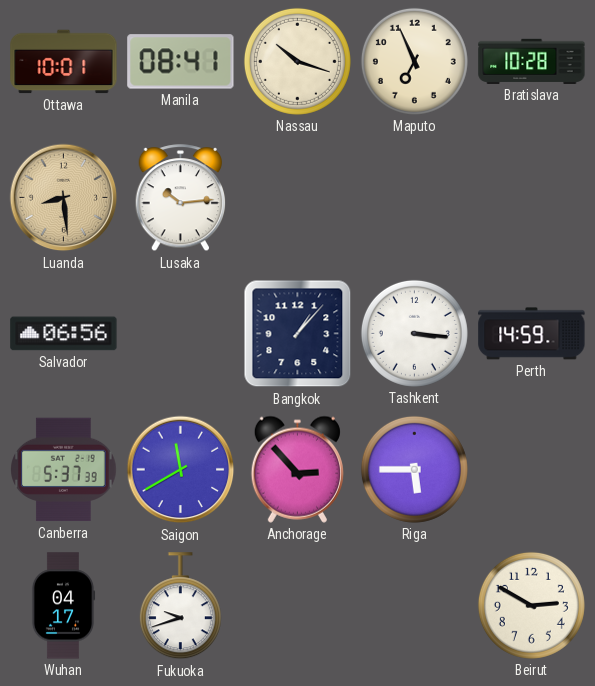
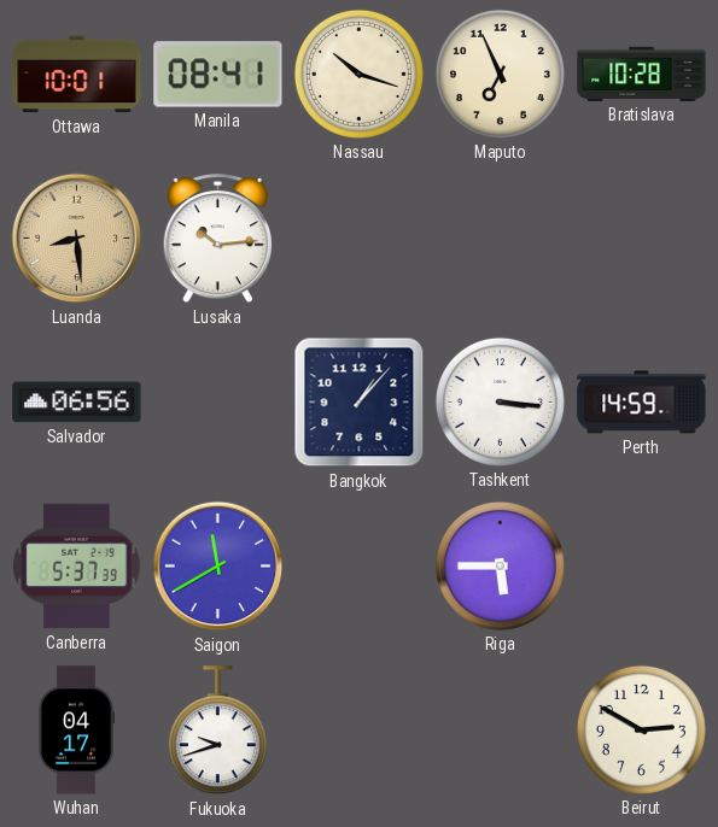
Anchorage: 2:53 -> none (297, 469)
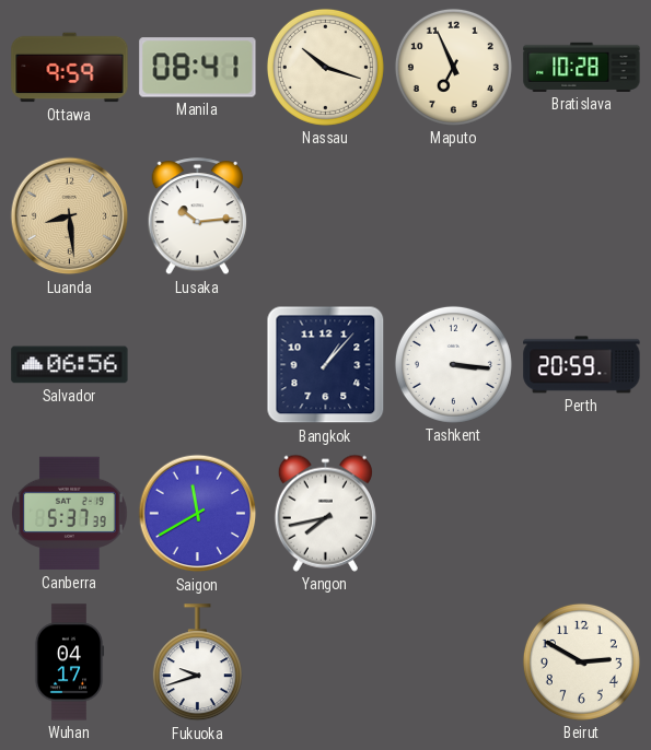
Ottawa: 10:01 -> 9:59 (70, 68)
Perth: 14:59 -> 20:59 (582, 365)
Yangon: none -> 7:43 (325, 513)
Riga: 5:45 -> none (500, 565)
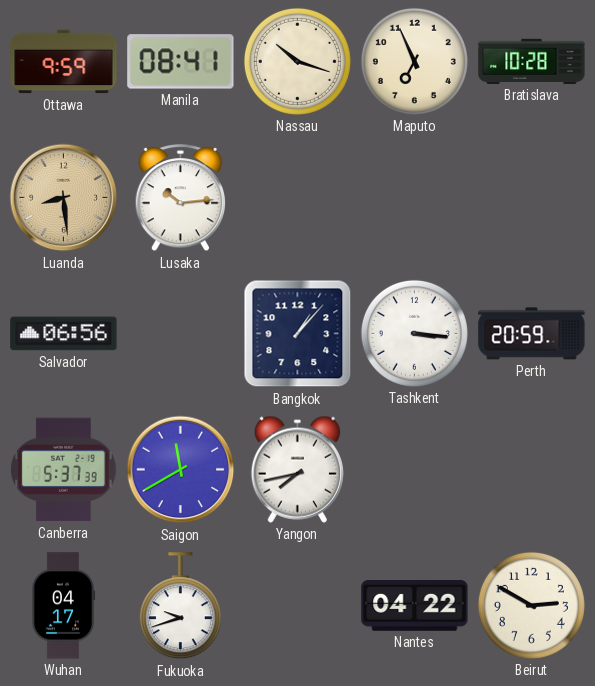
Nantes: none -> 04:22 (415, 606)
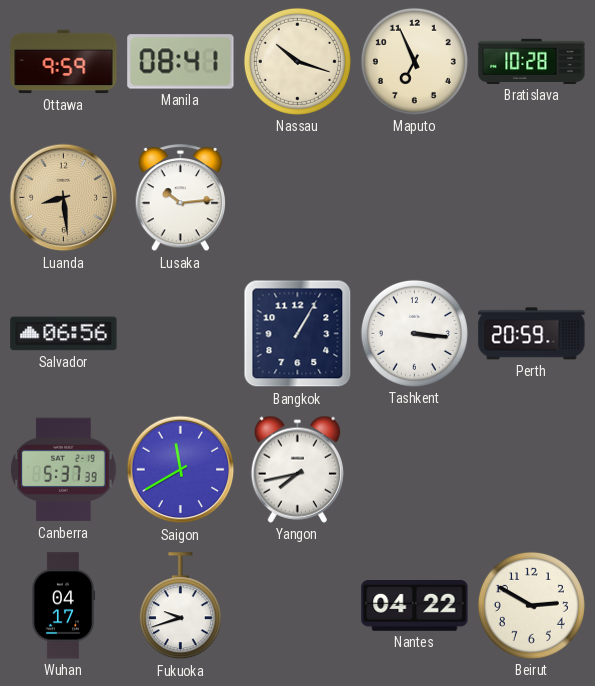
Bangkok: 1:07 -> 1:05 (298, 334)
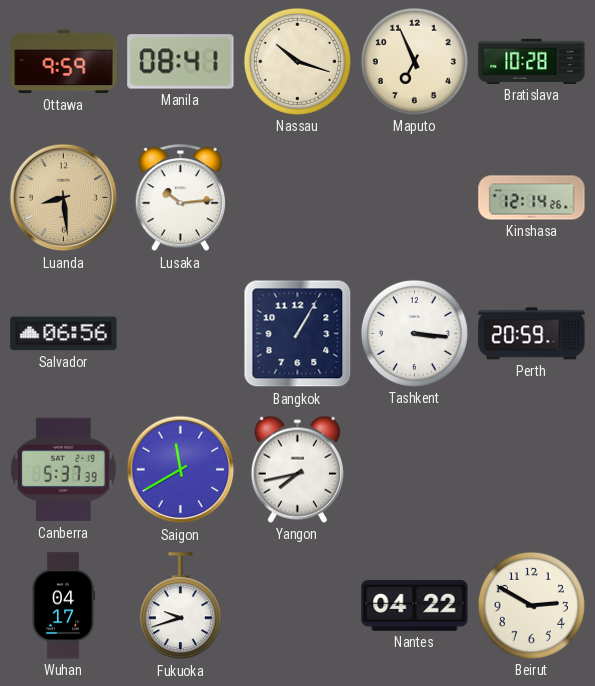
Kinshasa: none -> 12:14 (532, 198)
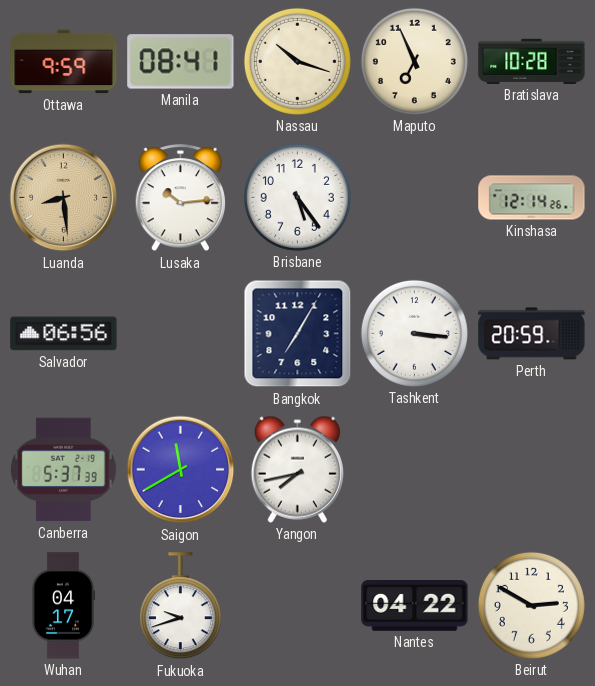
Brisbane: none -> 5:24 (297, 197)
Bangkok: 1:05 -> 7:05 (298, 334)
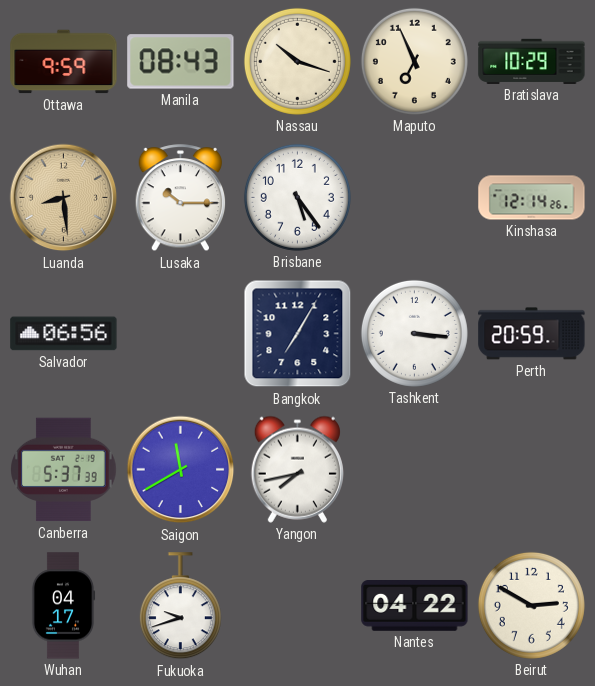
Manila: 08:41 -> 08:43 (181, 62)
Bratislava: 10:28 -> 10:29 (532, 61)
Lusaka: 10:14 -> 10:15 (181, 198)
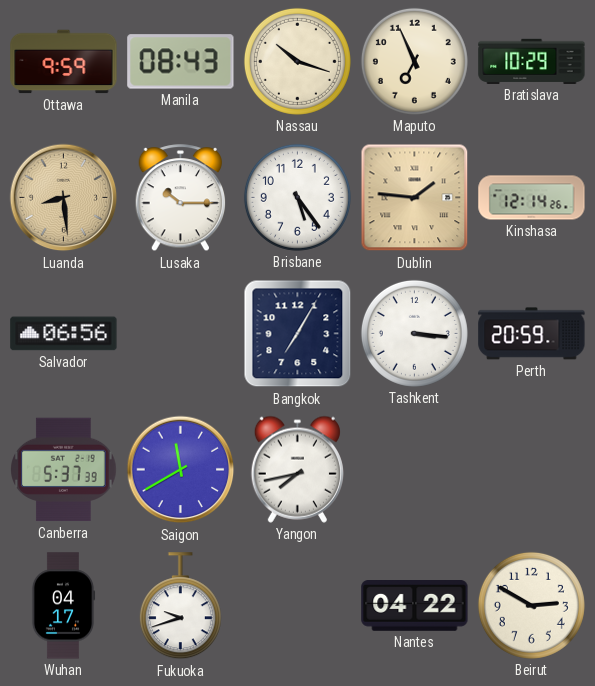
Dublin: none -> 1:46 (415, 198)
